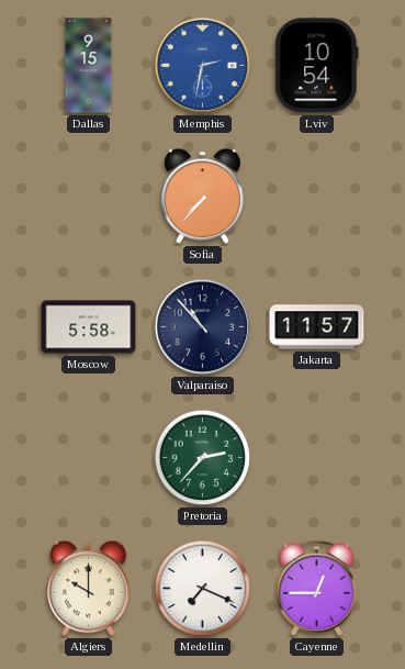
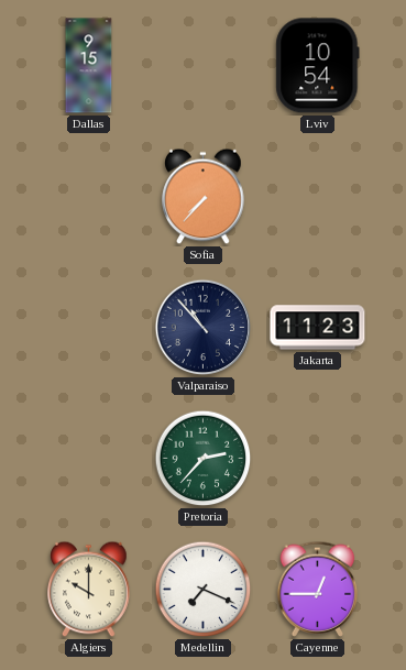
Memphis: 2:32 -> none (203, 66)
Moscow: 5:58 -> none (89, 327)
Jakarta: 11:57 -> 11:23 (318, 328)
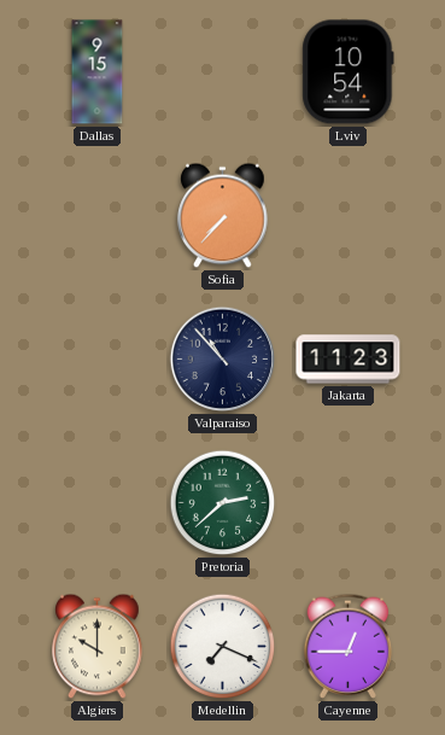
Pretoria: 2:37 -> 2:38 (223, 503)
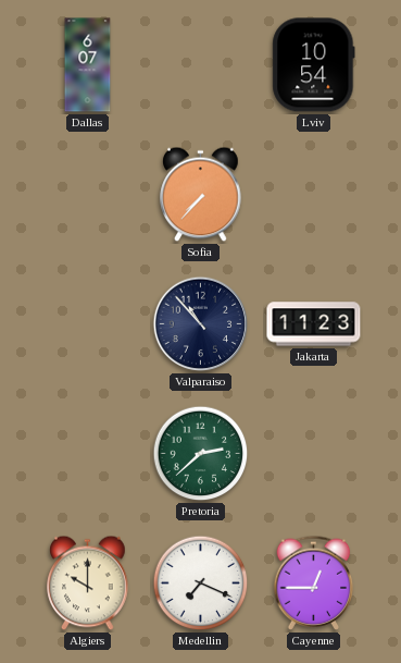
Dallas: 9:15 -> 6:07 (88, 65)
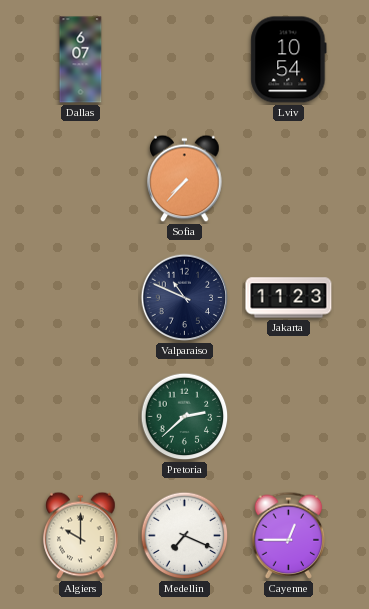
Valparaiso: 10:53 -> 10:49 (185, 298)
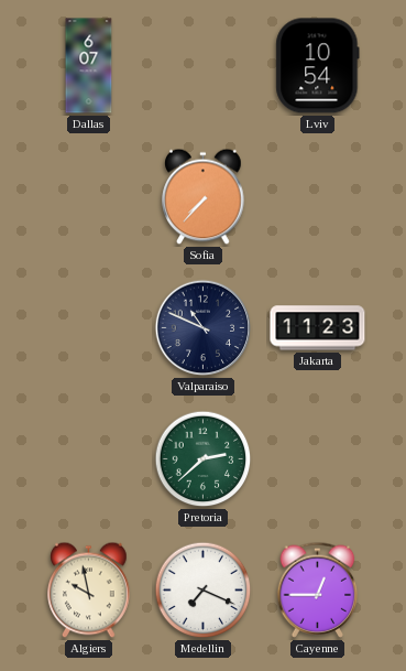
Algiers: 10:00 -> 9:58 (89, 591)
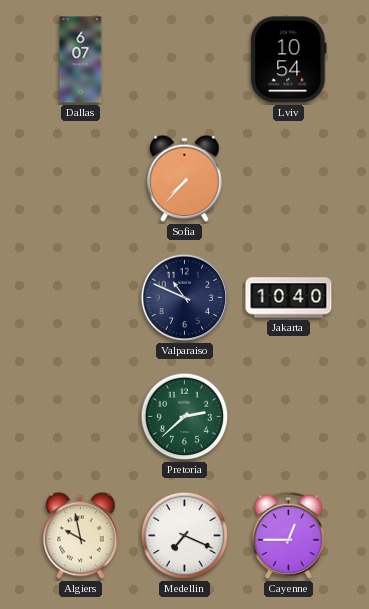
Jakarta: 11:23 -> 10:40 (289, 298)
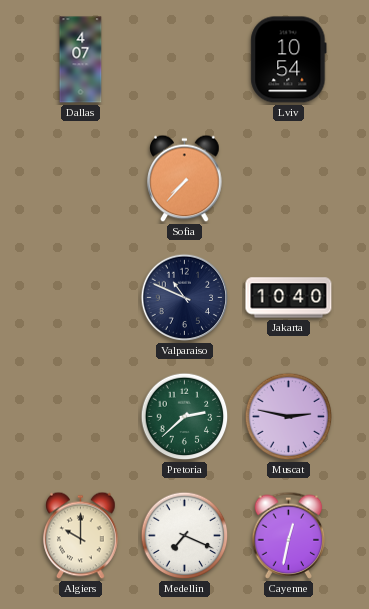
Dallas: 6:07 -> 4:07 (81, 60)
Muscat: none -> 2:47 (289, 417)
Algiers: 9:58 -> 10:00 (81, 536)
Cayenne: 12:45 -> 12:32 (289, 535)
